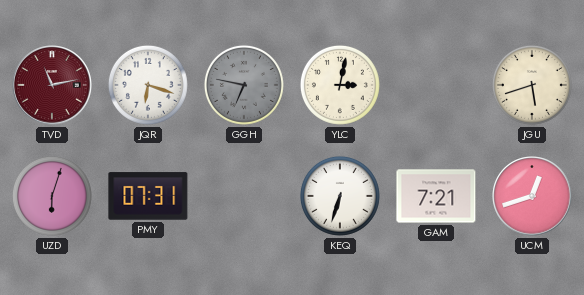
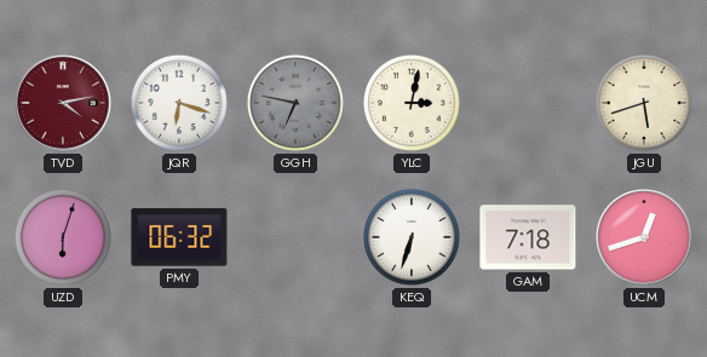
TVD: 11:13 -> 4:13 (63, 103)
PMY: 07:31 -> 06:32 (179, 237)
GAM: 7:21 -> 7:18 (528, 237)
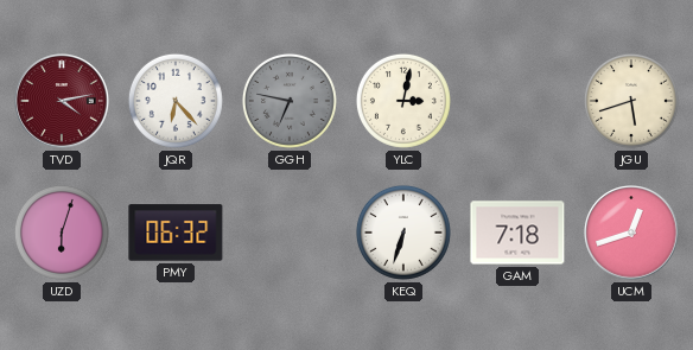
JQR: 6:18 -> 6:23 (176, 101)
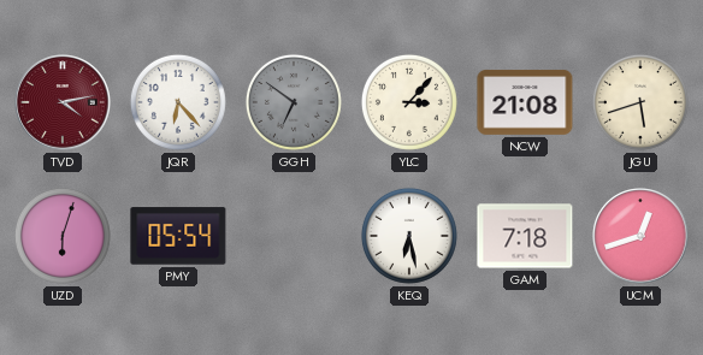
GGH: 6:47 -> 6:51 (294, 102)
YLC: 3:02 -> 3:07 (409, 102)
NCW: none -> 21:08 (525, 102)
PMY: 06:32 -> 05:54 (178, 236)
KEQ: 6:33 -> 6:28 (409, 236)
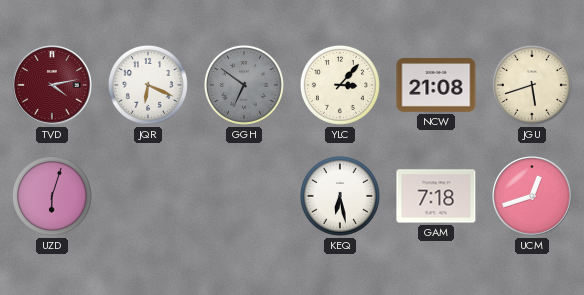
JQR: 6:23 -> 6:19 (148, 85)
PMY: 05:54 -> none (178, 236)
